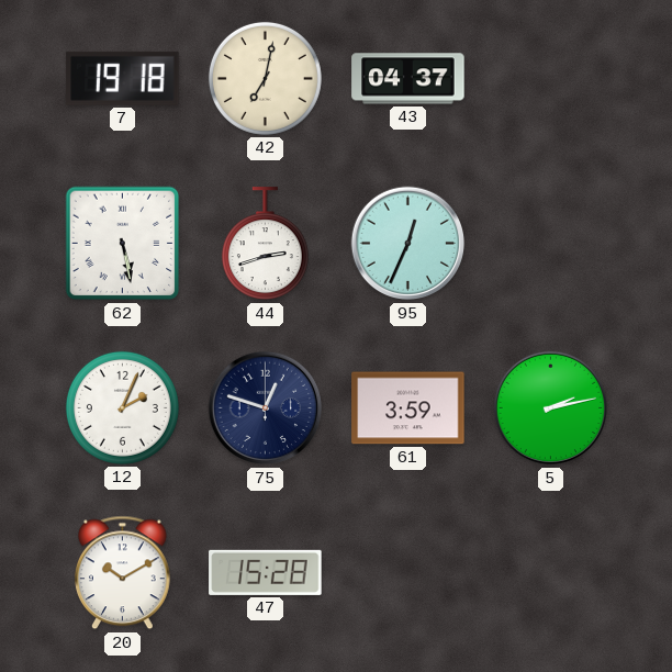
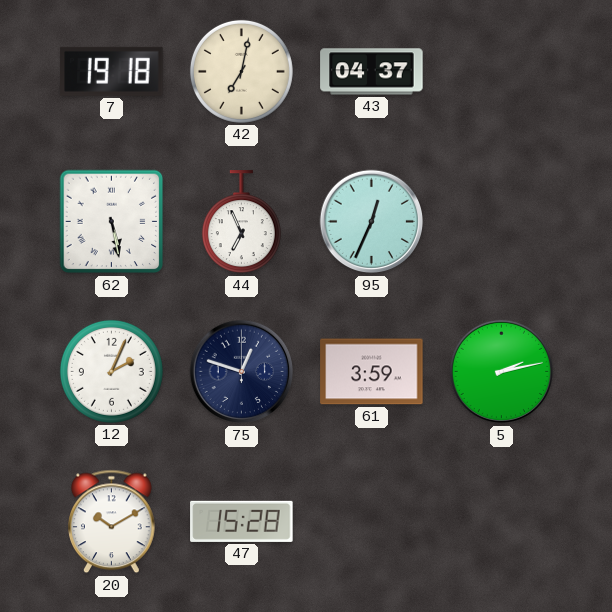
44: 2:42 -> 6:56 (241, 222)
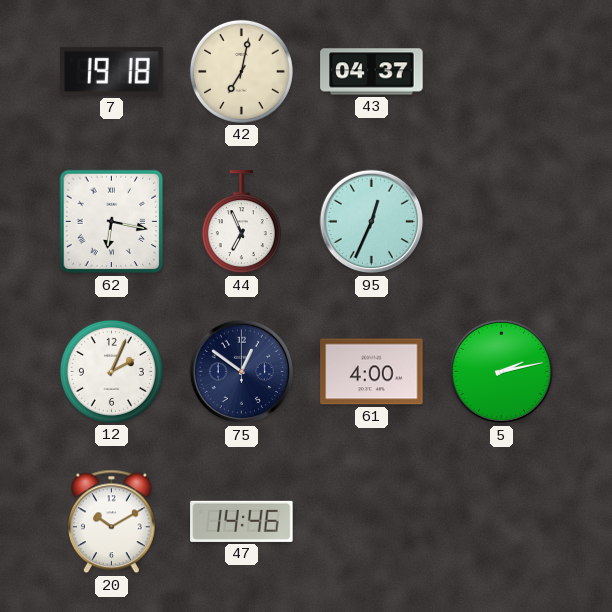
62: 5:28 -> 6:17 (112, 222)
75: 12:48 -> 12:51 (242, 372)
61: 3:59 -> 4:00 (372, 372)
47: 15:28 -> 14:46 (242, 521)
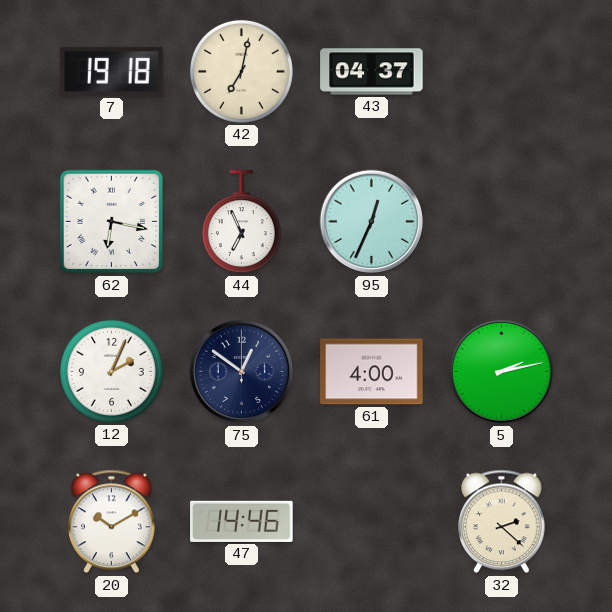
32: none -> 2:22 (502, 522)
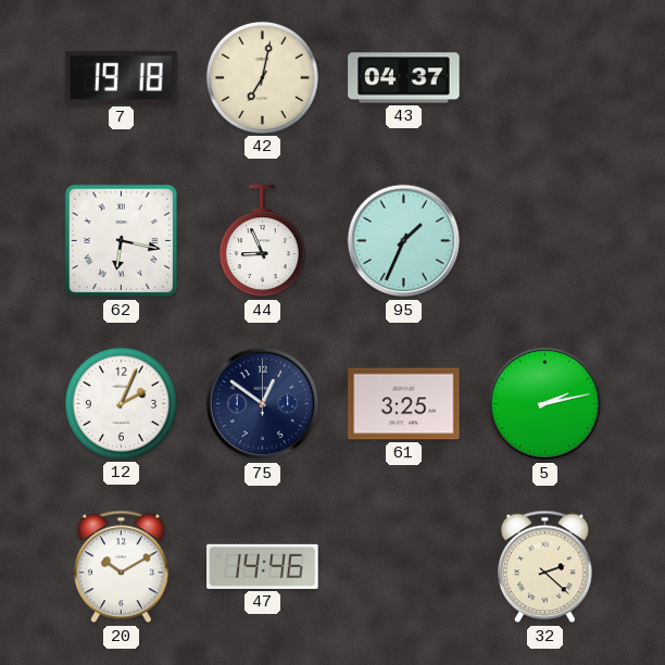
44: 6:56 -> 8:56 (262, 241)
95: 12:34 -> 1:34 (404, 241)
61: 4:00 -> 3:25 (404, 404)
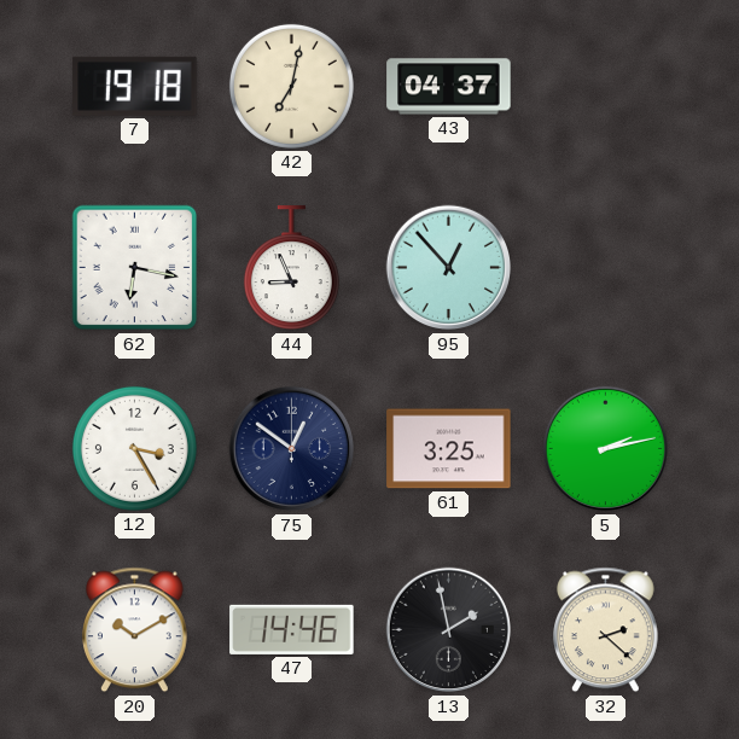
95: 1:34 -> 12:53 (449, 268)
12: 2:04 -> 3:25 (134, 448)
13: none -> 1:58 (449, 630)
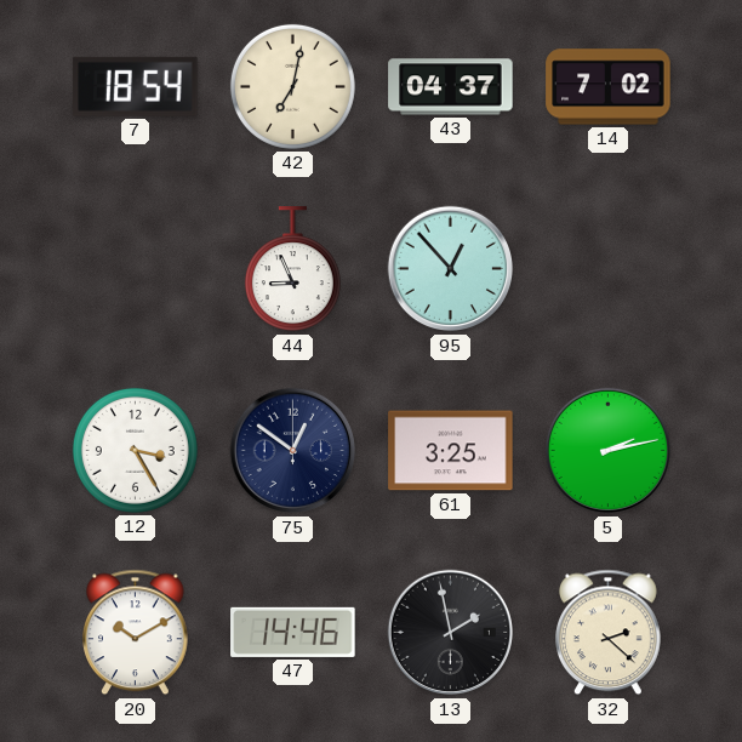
7: 19:18 -> 18:54 (136, 86)
14: none -> 7:02 (609, 87)
62: 6:17 -> none (135, 268)
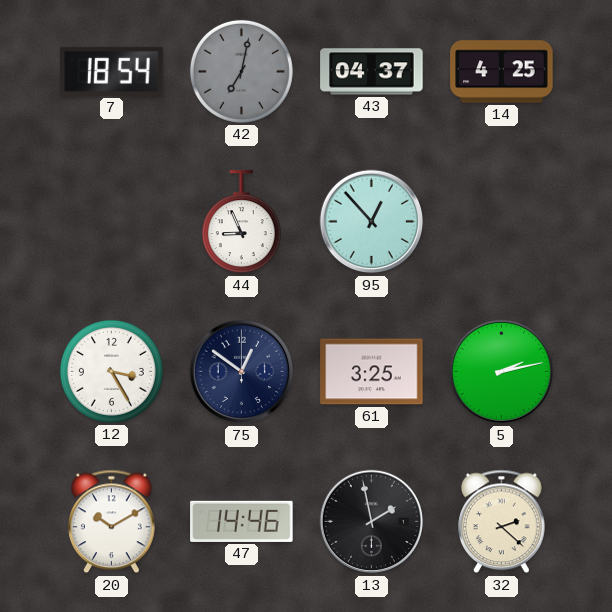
42 dial: cream -> grey (241, 71)
14: 7:02 -> 4:25 (502, 72)
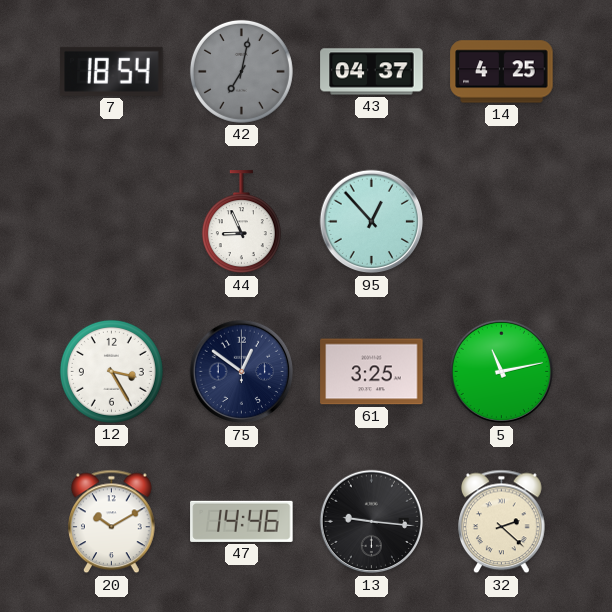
5: 2:13 -> 11:13 (502, 372)
13: 1:58 -> 9:16 (372, 522)
